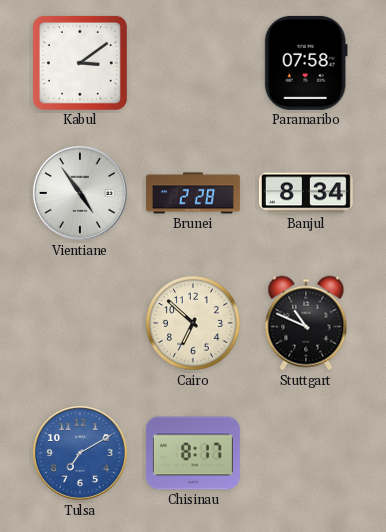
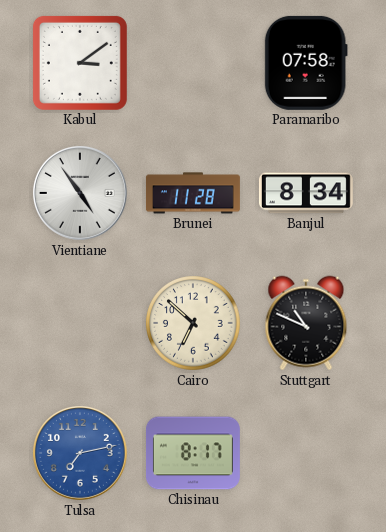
Brunei: 2:28 -> 11:28 (193, 193)
Tulsa: 7:10 -> 7:13 (80, 453)
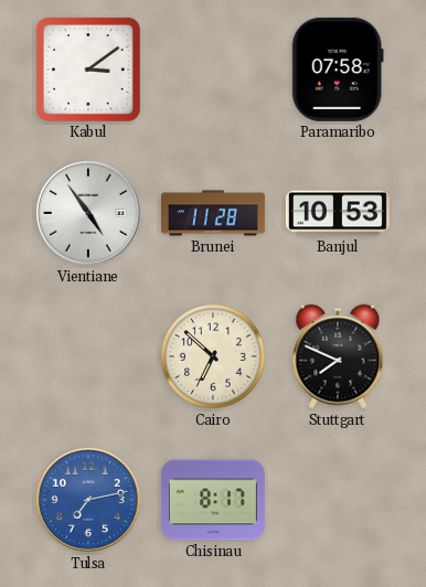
Banjul: 8:34 -> 10:53 (338, 213)
Stuttgart: 10:49 -> 7:49 (338, 356)
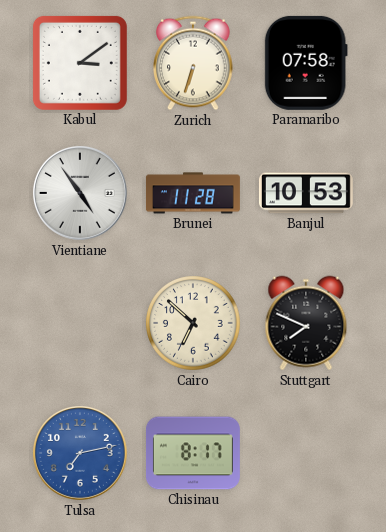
Zurich: none -> 6:33 (193, 63)
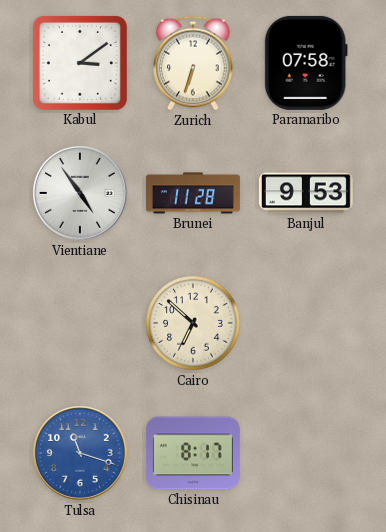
Banjul: 10:53 -> 9:53 (306, 193)
Stuttgart: 7:49 -> none (306, 323)
Tulsa: 7:13 -> 11:18 (80, 453)
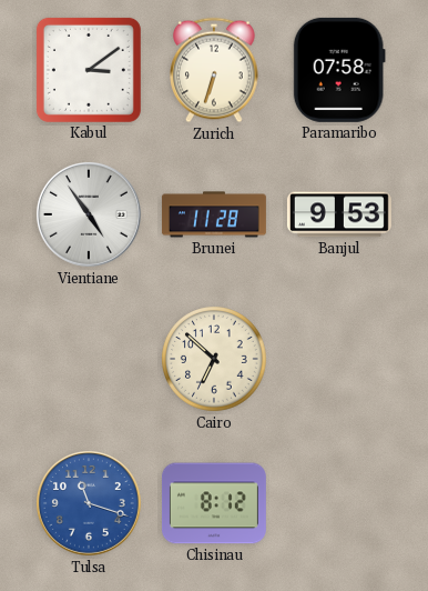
Chisinau: 8:17 -> 8:12 (214, 503)
